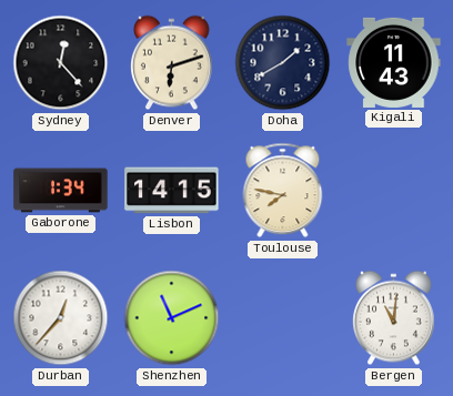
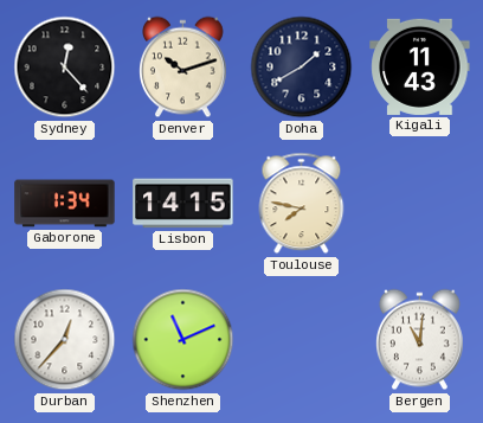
Denver: 6:12 -> 10:12 (183, 68)
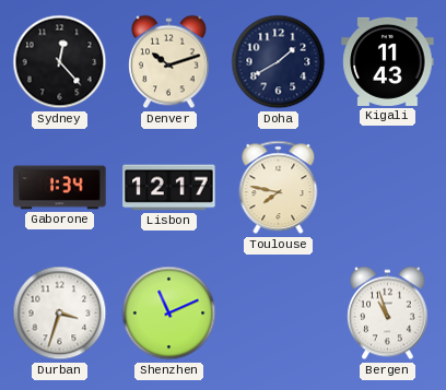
Lisbon: 14:15 -> 12:17 (169, 188)
Durban: 12:37 -> 3:33 (60, 314)
Bergen: 11:01 -> 10:57 (388, 314)
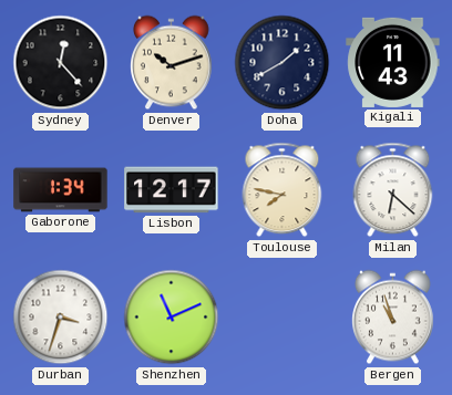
Milan: none -> 6:22 (393, 190)
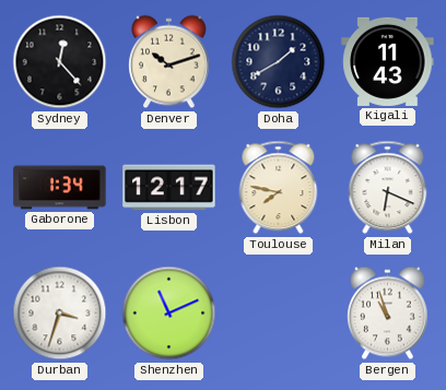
Milan: 6:22 -> 6:19 (388, 188)
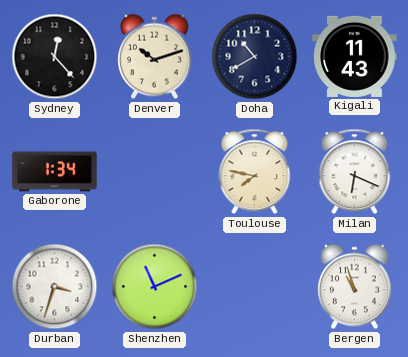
Doha: 1:40 -> 10:40 (255, 57)
Lisbon: 12:17 -> none (169, 188)
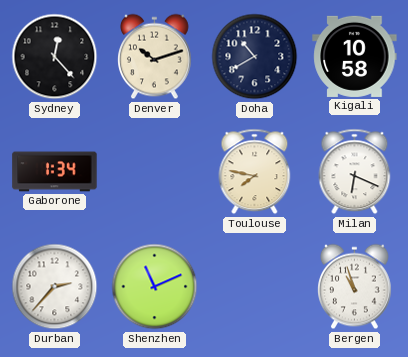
Kigali: 11:43 -> 10:58 (355, 56)
Durban: 3:33 -> 2:37 (55, 287)
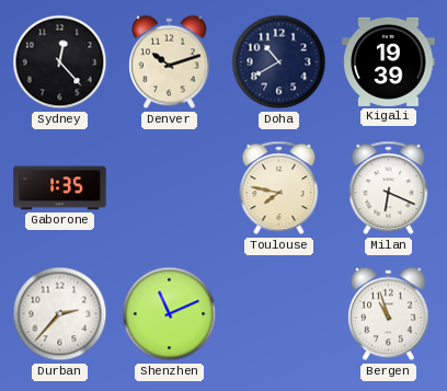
Kigali: 10:58 -> 19:39 (389, 61)
Gaborone: 1:34 -> 1:35 (60, 188)
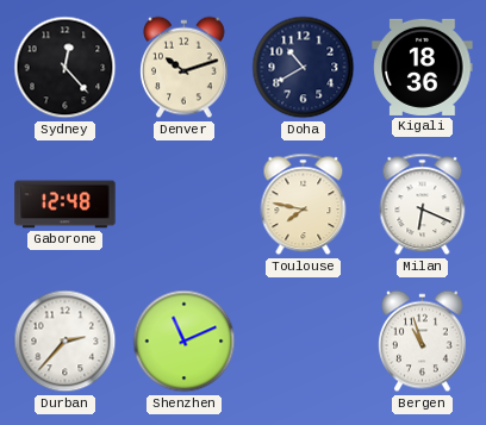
Kigali: 19:39 -> 18:36 (423, 67)
Gaborone: 1:35 -> 12:48 (66, 205)
